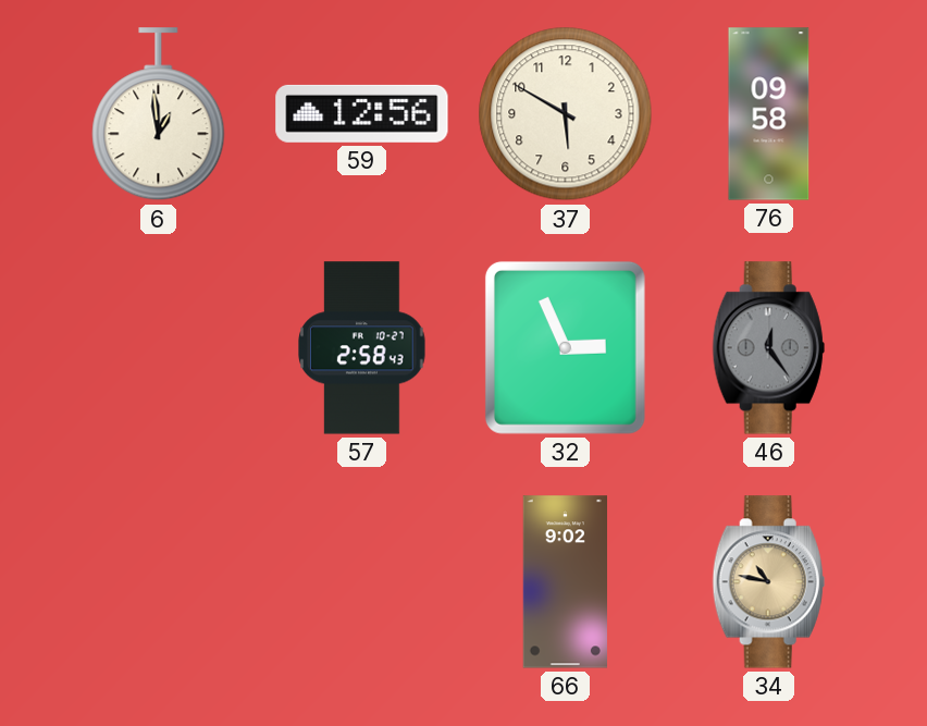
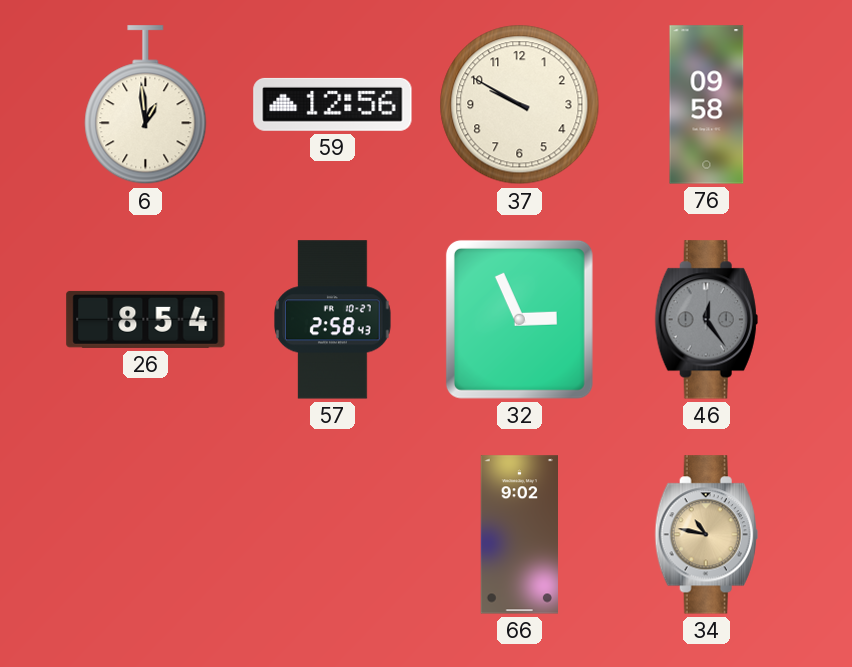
37: 5:50 -> 9:50 (520, 105)
26: none -> 8:54 (146, 319)
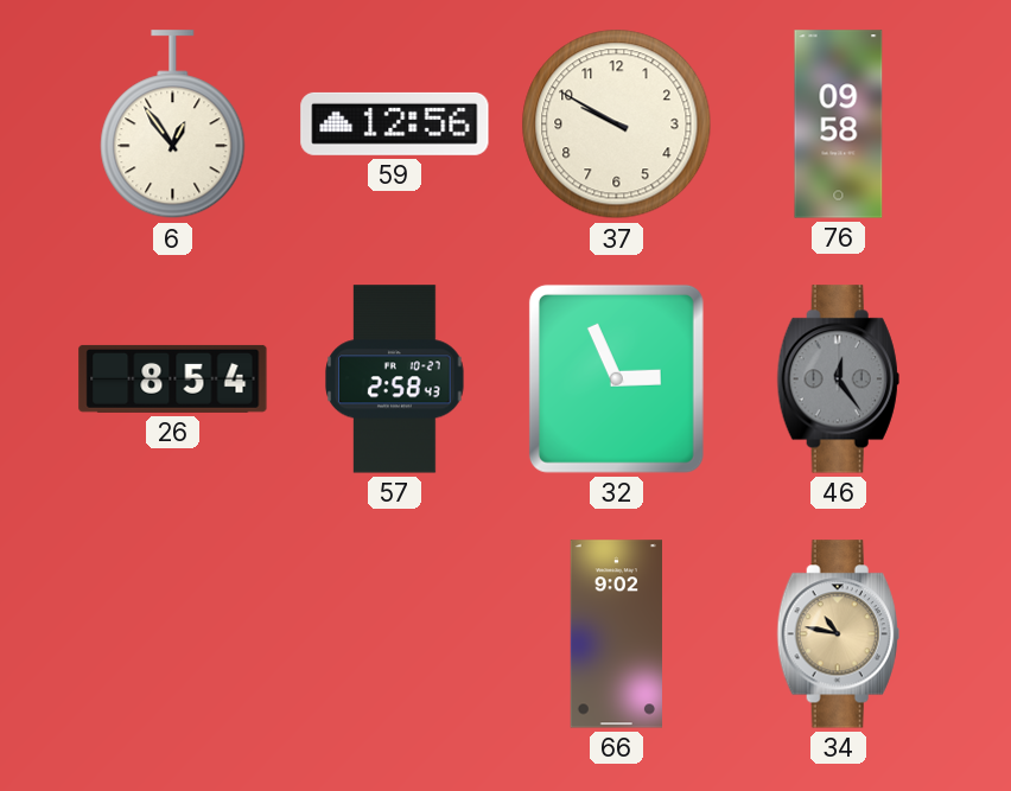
6: 12:59 -> 12:54 (173, 125)
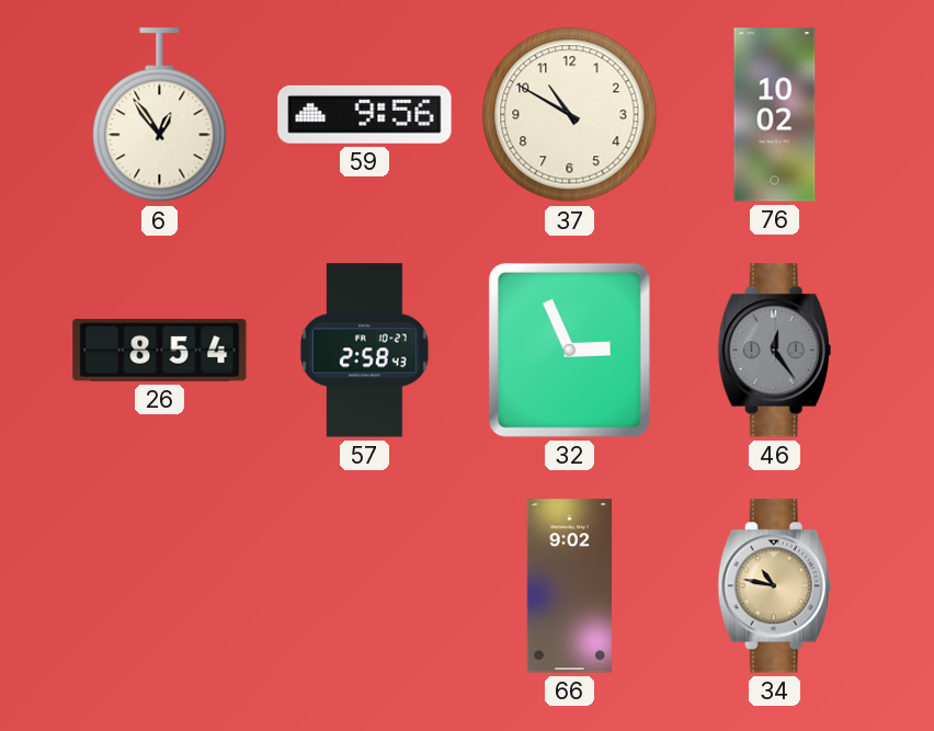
59: 12:56 -> 9:56 (365, 114)
37: 9:50 -> 10:50 (570, 115)
76: 09:58 -> 10:02 (775, 115)
